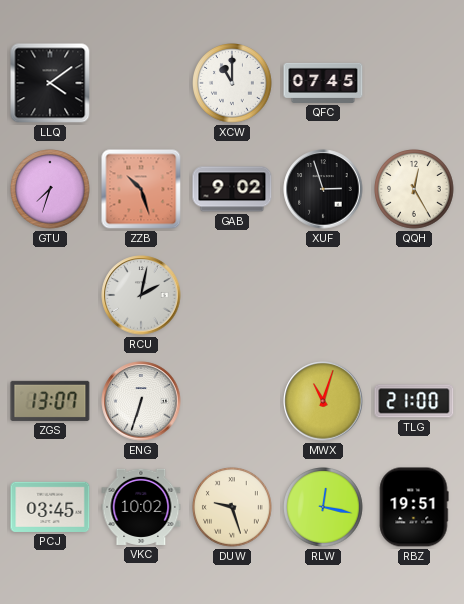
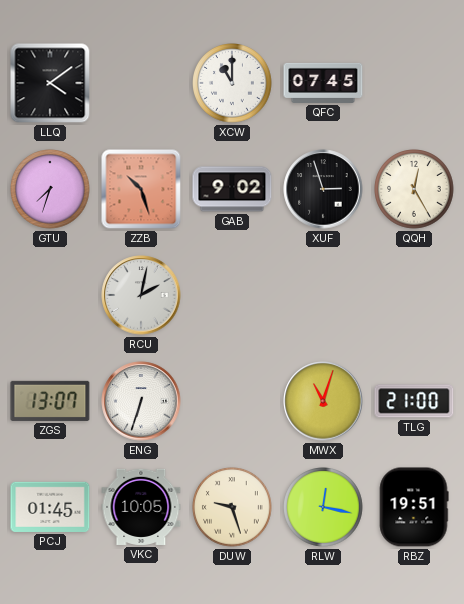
PCJ: 03:45 -> 01:45 (50, 507)
VKC: 10:02 -> 10:05 (141, 507)
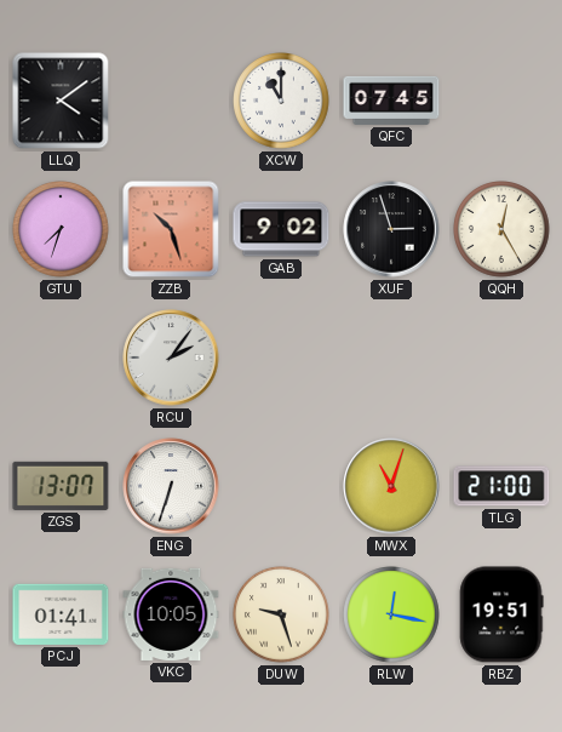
RCU: 2:02 -> 2:06 (171, 358)
PCJ: 01:45 -> 01:41 (61, 614)
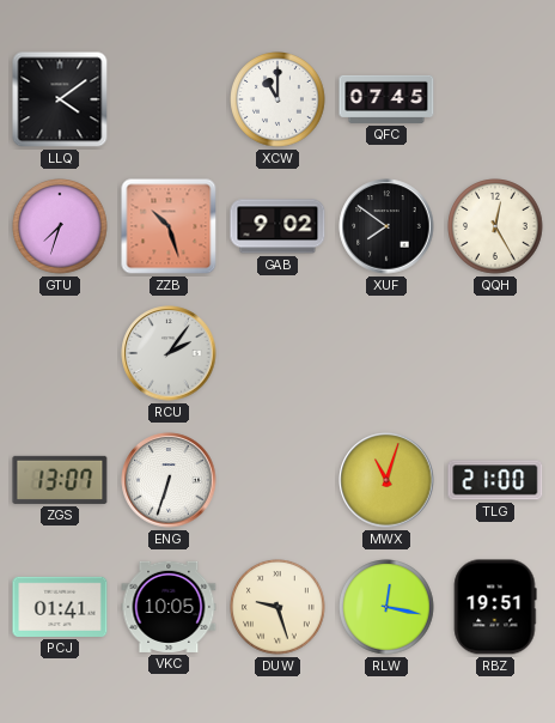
XUF: 2:57 -> 7:51 (386, 226)
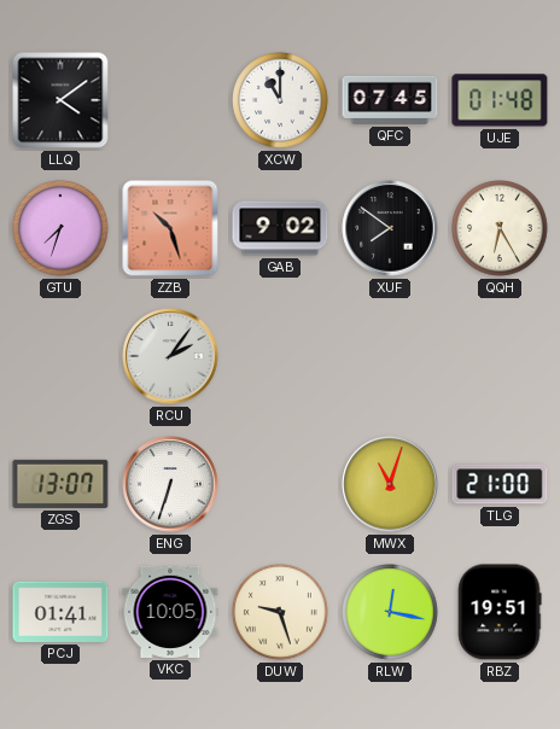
UJE: none -> 01:48 (500, 100)
QQH: 12:25 -> 6:25 (500, 228)
